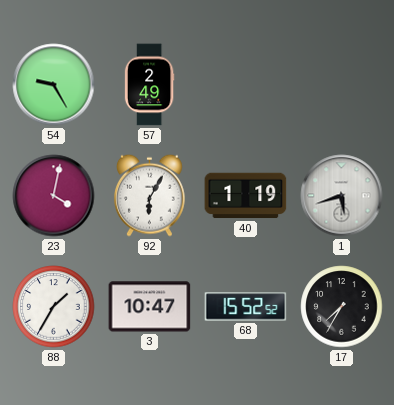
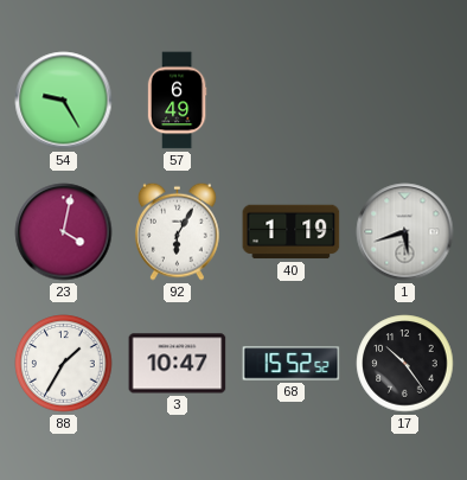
57: 2:49 -> 6:49 (177, 101)
17: 7:35 -> 10:24 (405, 364)
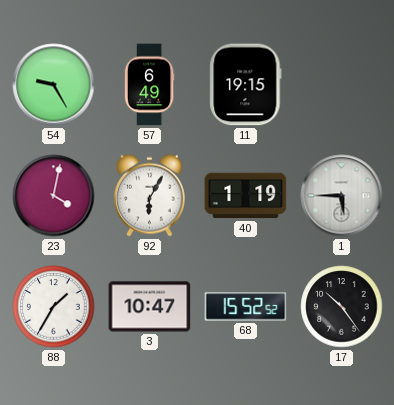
11: none -> 19:15 (246, 85)
1: 5:42 -> 5:45 (342, 196)
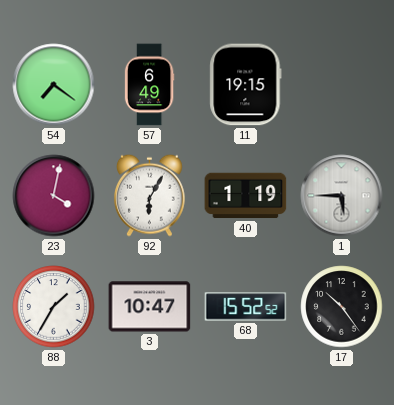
54: 9:25 -> 7:21 (54, 85)
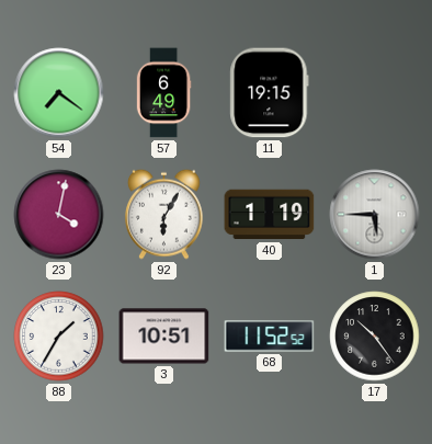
3: 10:47 -> 10:51 (164, 337)
68: 15:52 -> 11:52 (270, 337)
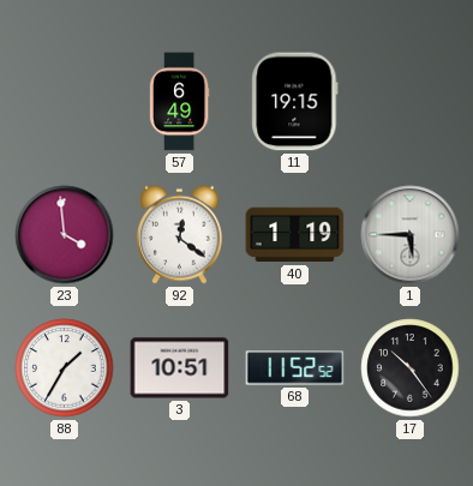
54: 7:21 -> none (59, 93)
23: 4:02 -> 3:59 (65, 235)
92: 6:05 -> 12:21 (179, 234)
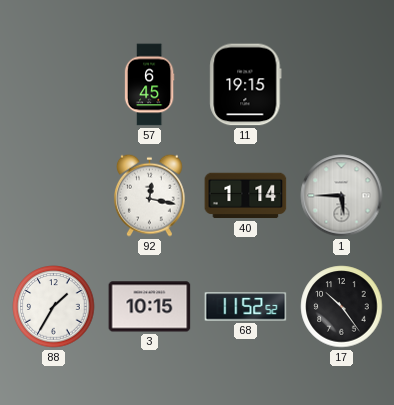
57: 6:49 -> 6:45 (149, 85)
23: 3:59 -> none (65, 235)
92: 12:21 -> 12:17 (149, 195)
40: 1:19 -> 1:14 (246, 196)
3: 10:51 -> 10:15 (150, 307)
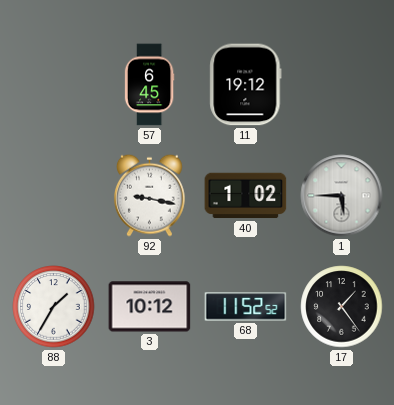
11: 19:15 -> 19:12 (246, 85)
92: 12:17 -> 9:17 (149, 195)
40: 1:14 -> 1:02 (246, 196)
3: 10:15 -> 10:12 (150, 307)
17: 10:24 -> 1:24 (342, 307)
